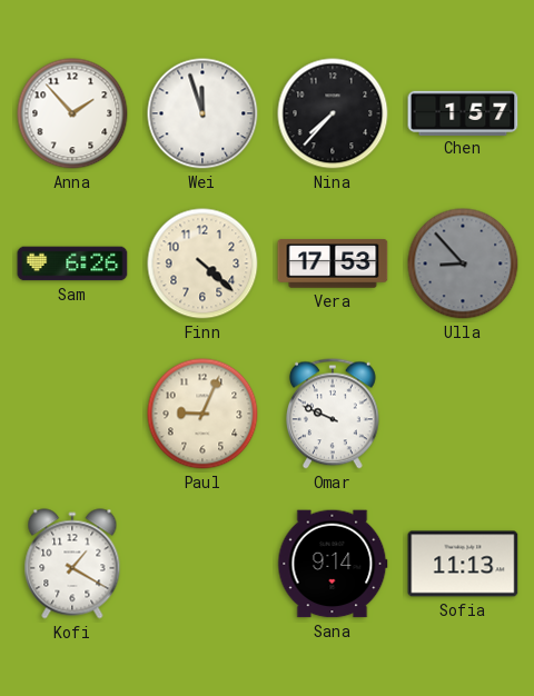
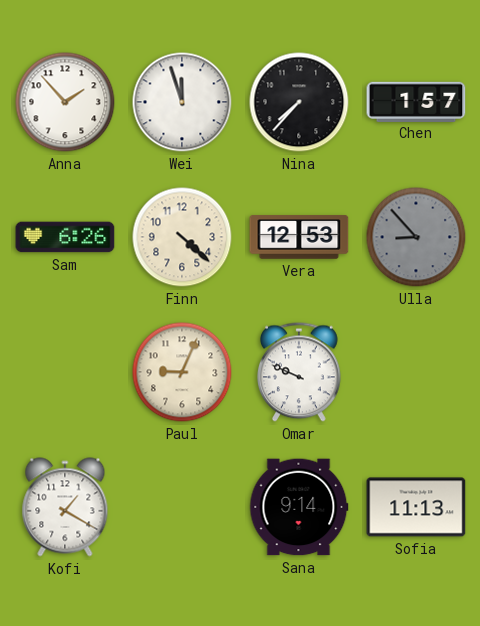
Vera: 17:53 -> 12:53 (299, 237)
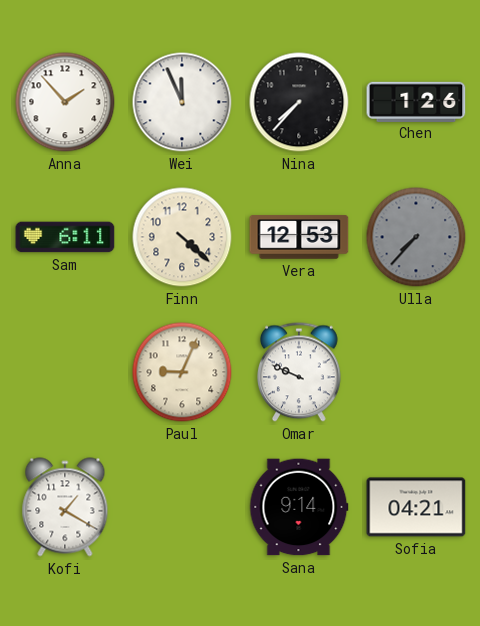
Wei: 11:57 -> 11:56 (182, 102)
Chen: 1:57 -> 1:26 (416, 101)
Sam: 6:26 -> 6:11 (65, 237)
Ulla: 8:53 -> 7:37 (416, 237)
Sofia: 11:13 -> 04:21 (416, 507)
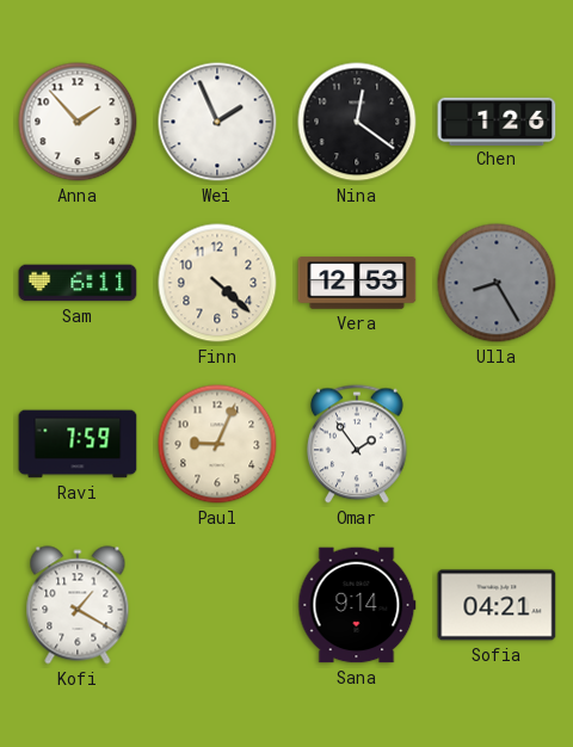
Wei: 11:56 -> 1:56 (217, 122)
Nina: 7:37 -> 12:21 (357, 122)
Ulla: 7:37 -> 8:25 (497, 283)
Ravi: none -> 7:59 (78, 444)
Omar: 9:49 -> 1:54 (358, 444)
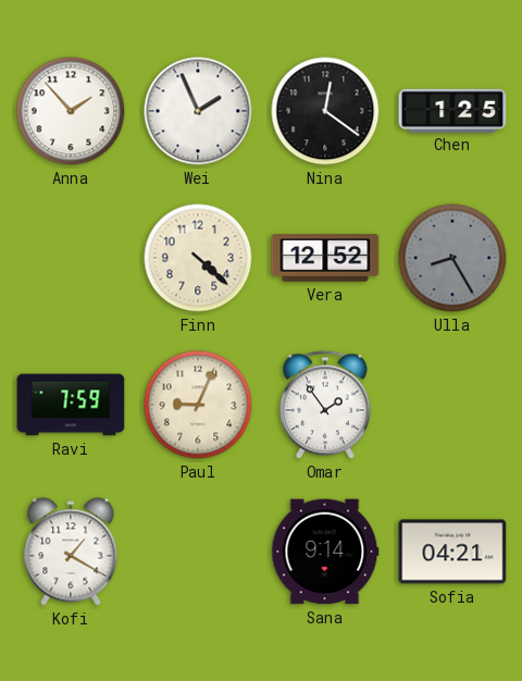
Chen: 1:26 -> 1:25 (452, 110)
Sam: 6:11 -> none (78, 283)
Vera: 12:53 -> 12:52 (325, 258)
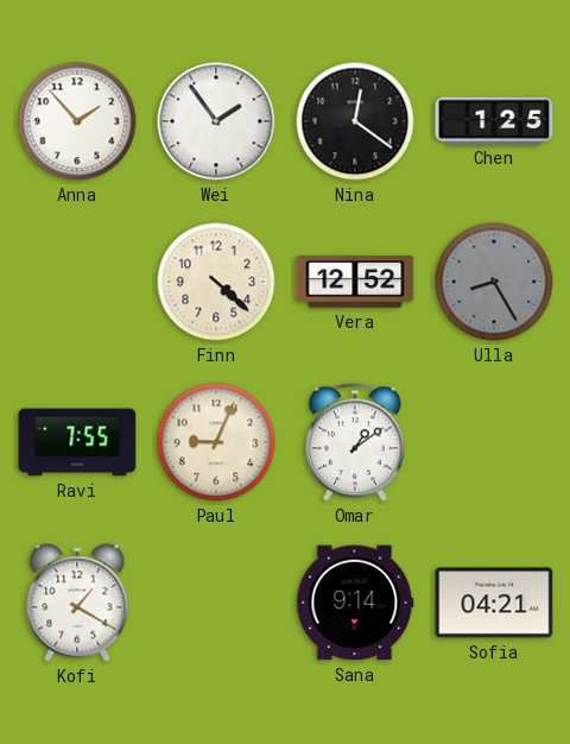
Wei: 1:56 -> 1:54 (216, 121)
Ravi: 7:59 -> 7:55 (77, 442)
Omar: 1:54 -> 1:09 (356, 442)
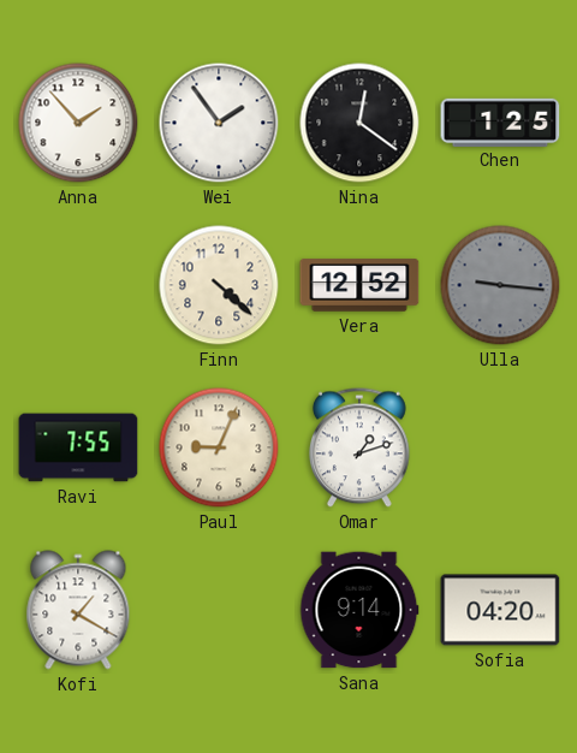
Ulla: 8:25 -> 9:16 (500, 285)
Omar: 1:09 -> 1:12 (361, 447)
Sofia: 04:21 -> 04:20 (500, 610)
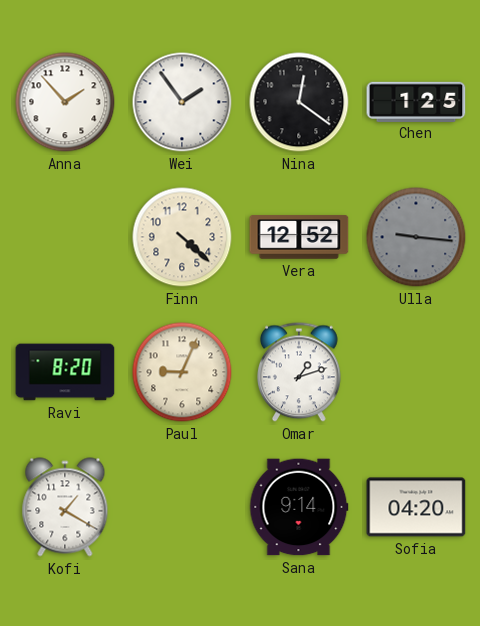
Ravi: 7:55 -> 8:20 (65, 372)
